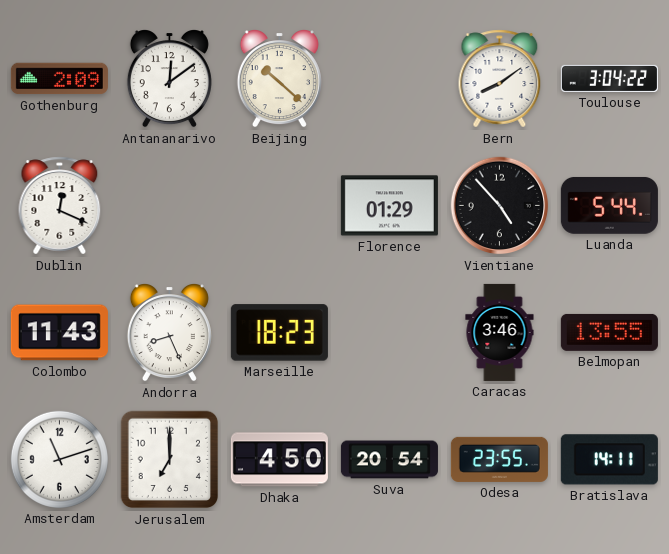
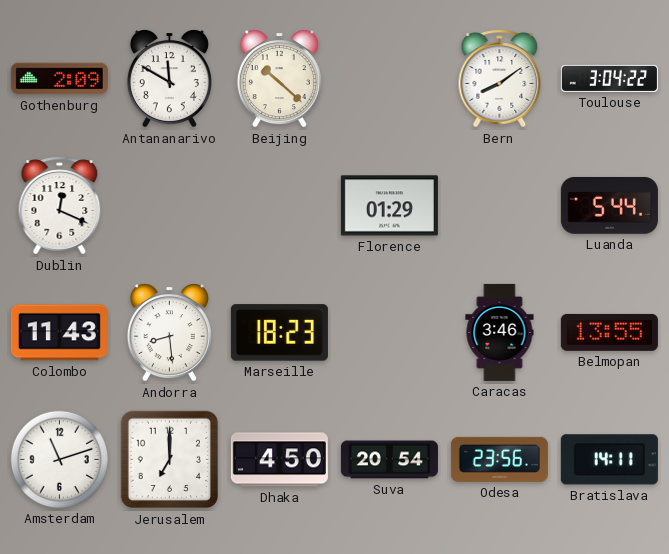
Antananarivo: 12:09 -> 11:50 (169, 79)
Vientiane: 4:53 -> none (500, 206)
Andorra: 8:26 -> 8:29 (169, 333)
Odesa: 23:55 -> 23:56 (499, 459)
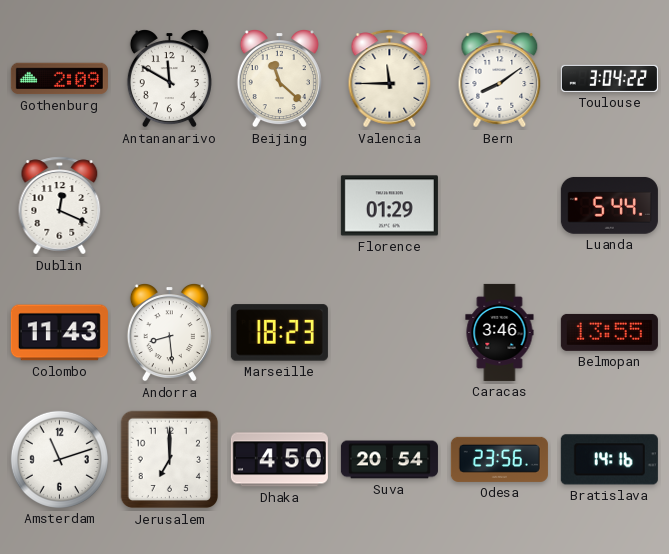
Beijing: 10:22 -> 11:22 (279, 79)
Valencia: none -> 11:45 (390, 79)
Bratislava: 14:11 -> 14:16 (609, 460)
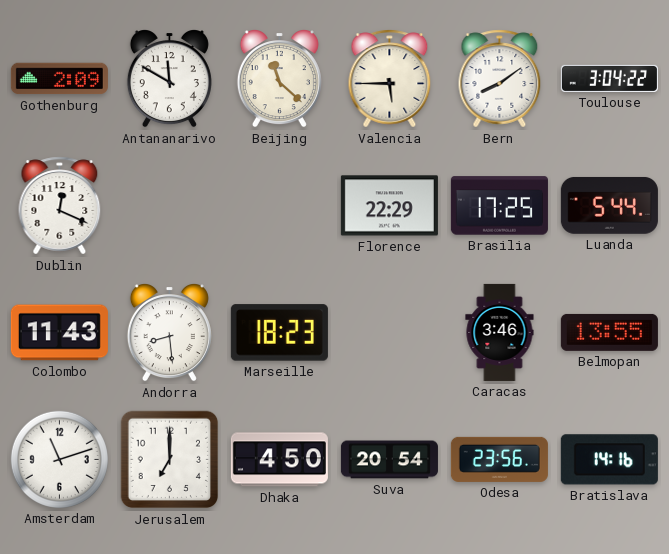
Valencia: 11:45 -> 5:45 (390, 79)
Florence: 01:29 -> 22:29 (389, 206)
Brasilia: none -> 17:25 (499, 206)
